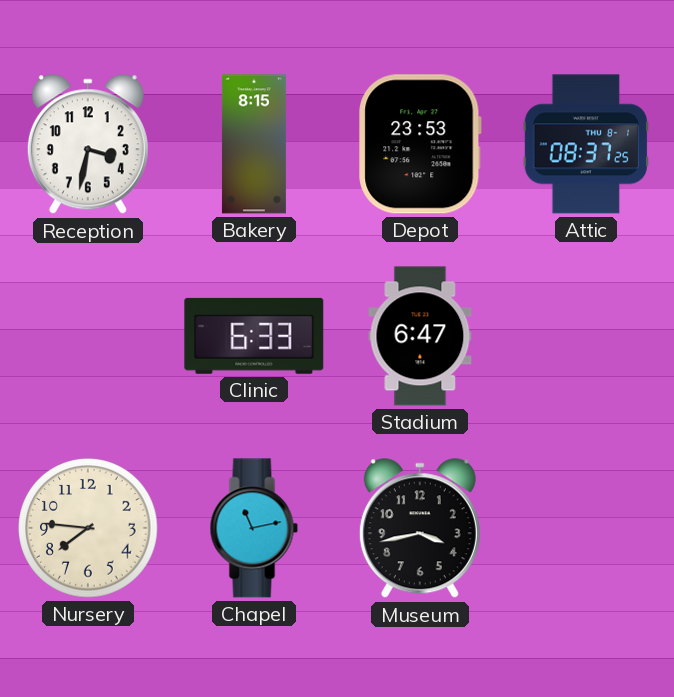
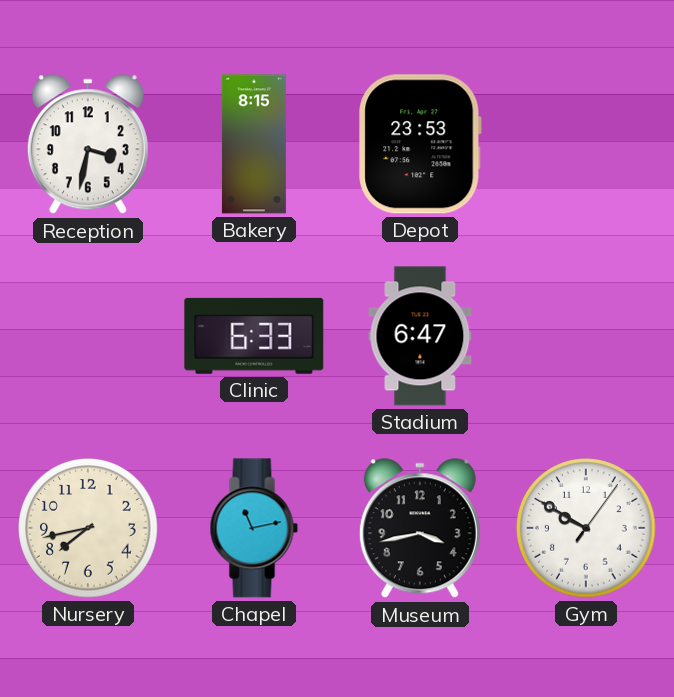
Attic: 08:37 -> none (585, 144)
Nursery: 7:46 -> 7:43 (88, 528)
Gym: none -> 9:50 (586, 528)
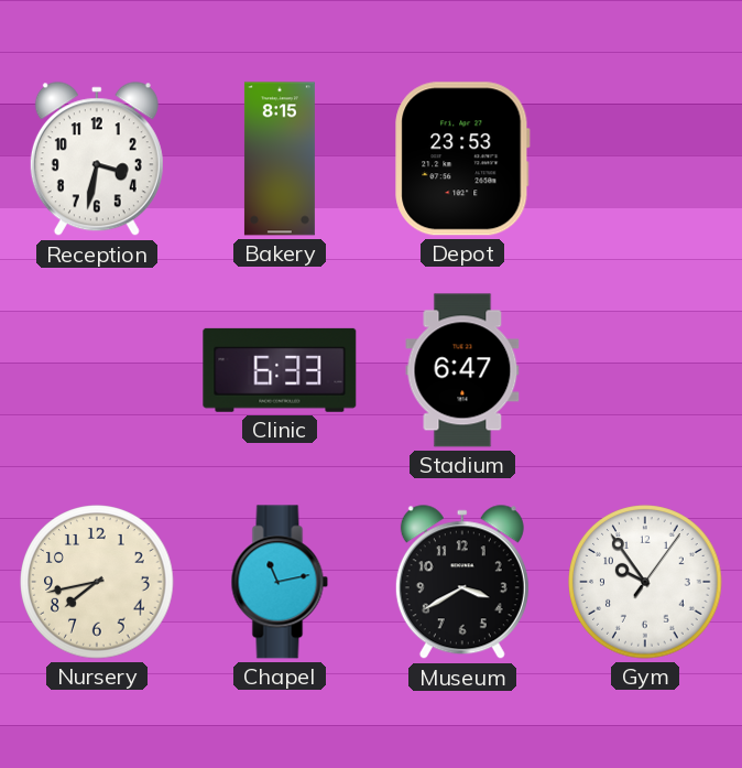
Museum: 3:43 -> 3:40 (462, 583)
Gym: 9:50 -> 9:54 (645, 582)
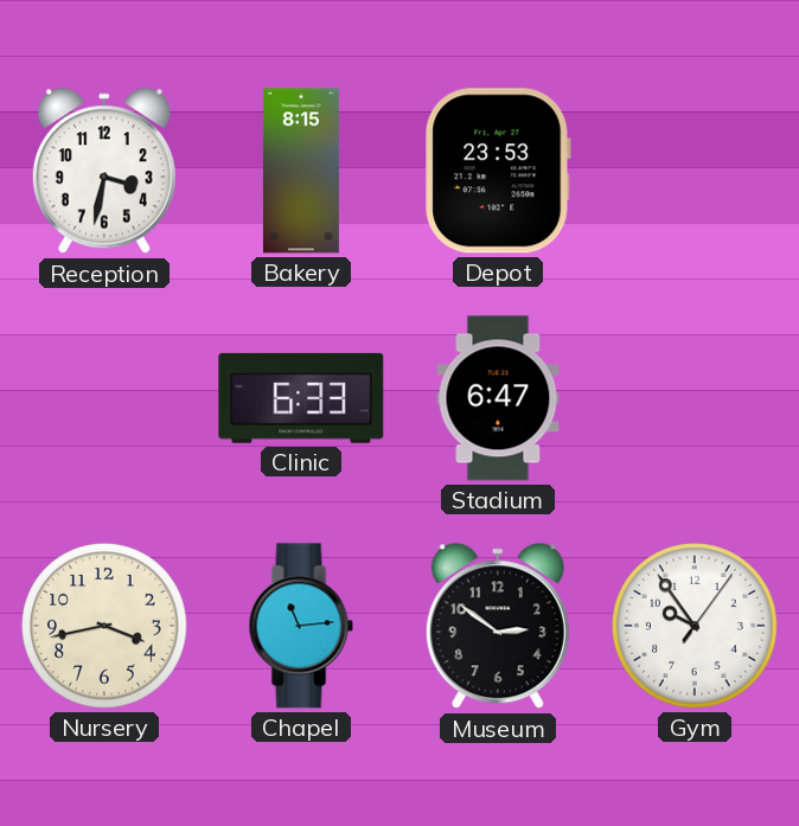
Nursery: 7:43 -> 3:43 (104, 626)
Chapel: 11:13 -> 11:14 (301, 626)
Museum: 3:40 -> 2:51 (498, 627)
